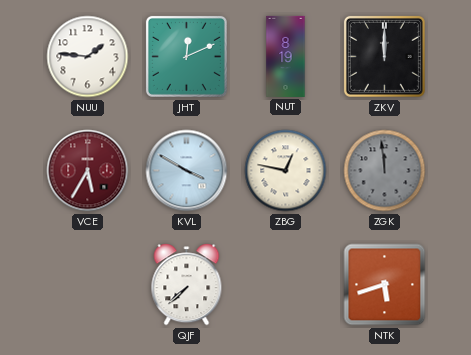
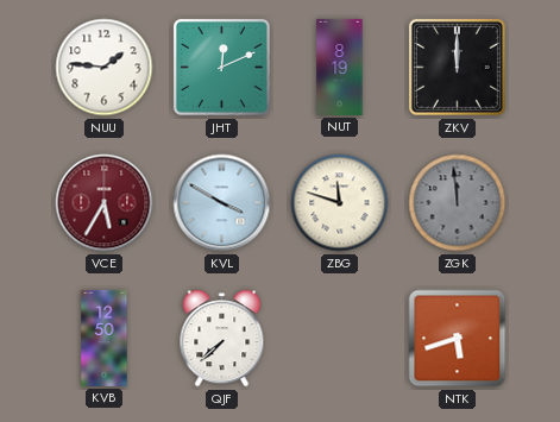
ZBG: 12:47 -> 11:48 (340, 203)
KVB: none -> 12:50 (105, 338)
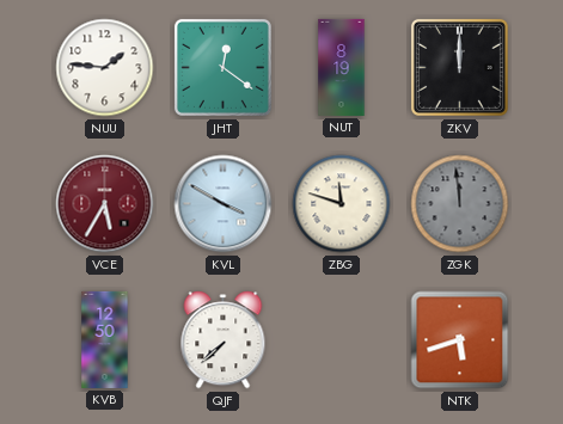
JHT: 12:11 -> 12:21 (222, 67)
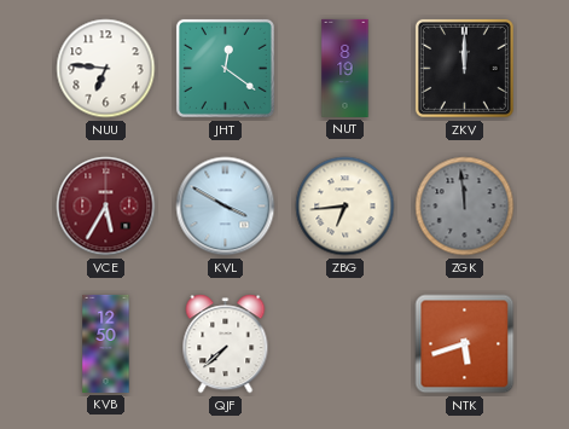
NUU: 1:46 -> 6:46 (106, 69)
ZBG: 11:48 -> 6:44 (346, 207)
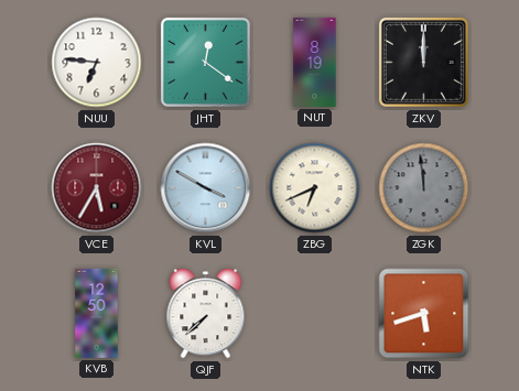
ZBG: 6:44 -> 6:41 (315, 188)
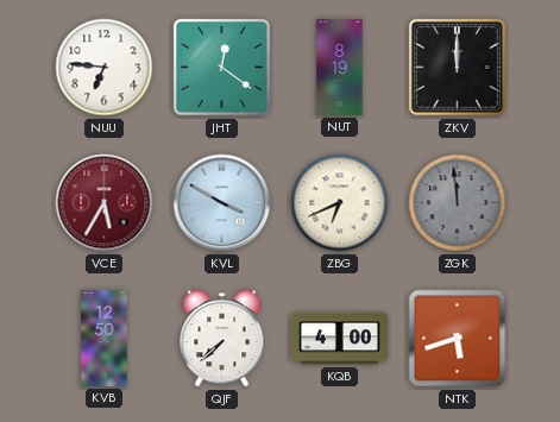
KQB: none -> 4:00 (339, 339)
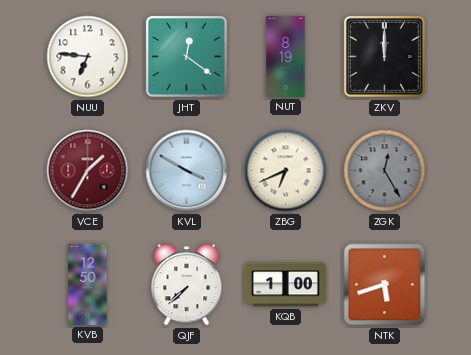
VCE: 5:35 -> 1:35 (88, 171)
ZGK: 11:59 -> 12:25 (385, 171)
KQB: 4:00 -> 1:00 (285, 285)
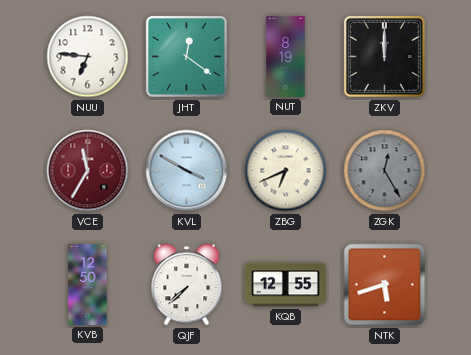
VCE: 1:35 -> 11:35 (88, 171)
KQB: 1:00 -> 12:55 (285, 285)
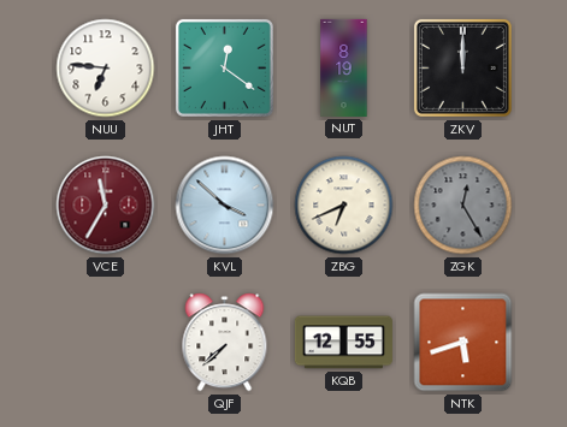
KVL: 3:50 -> 3:52 (225, 206)
KVB: 12:50 -> none (88, 284)
